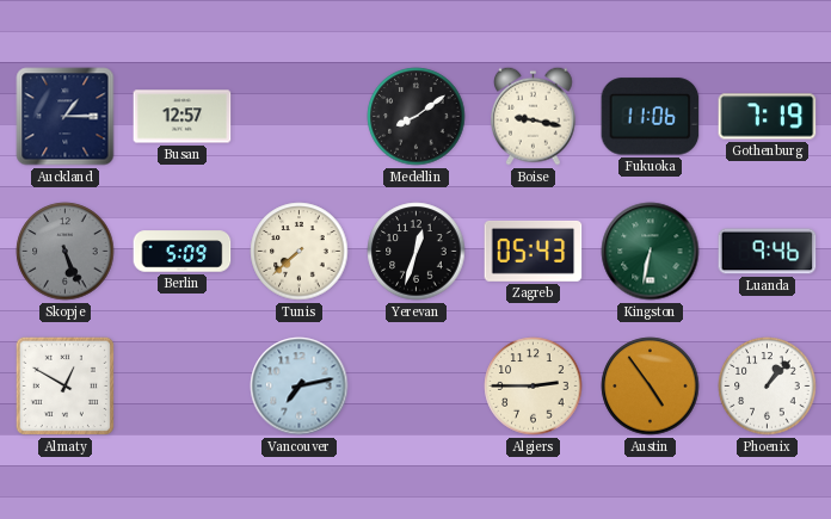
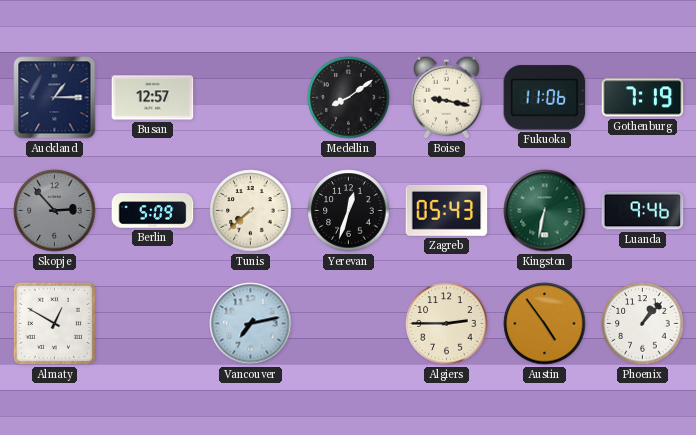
Skopje: 5:26 -> 2:53 (55, 211)
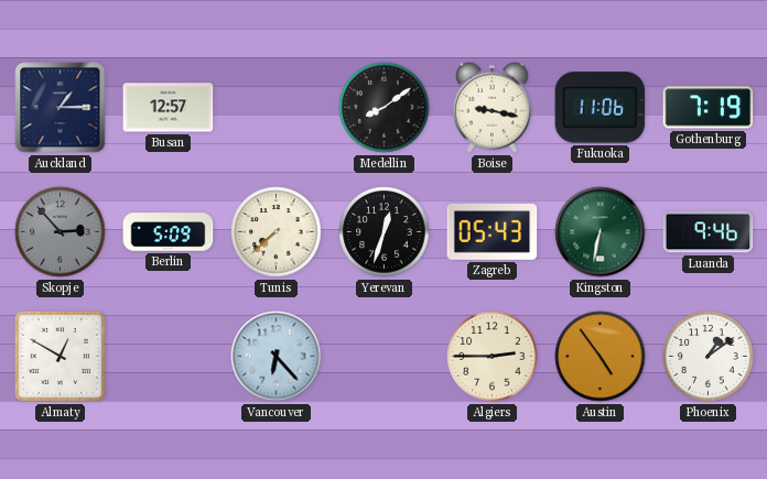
Vancouver: 7:13 -> 6:23 (277, 357)
Phoenix: 1:07 -> 1:09 (709, 357)
